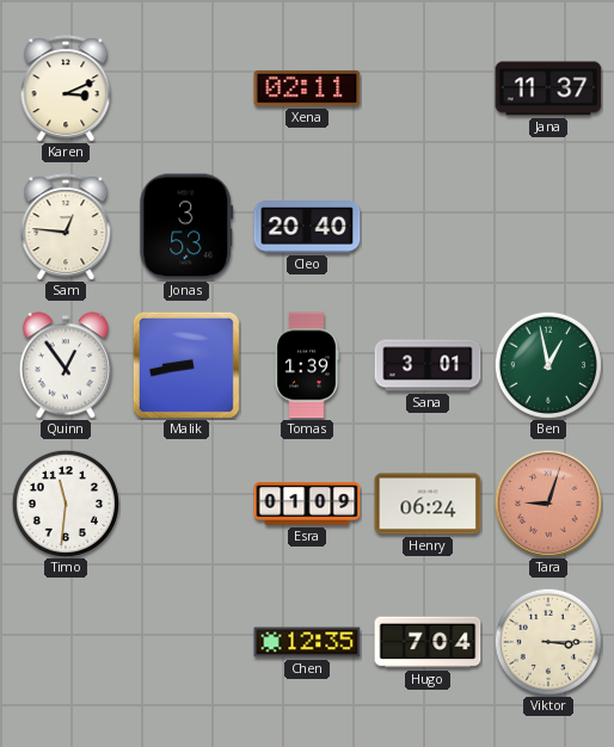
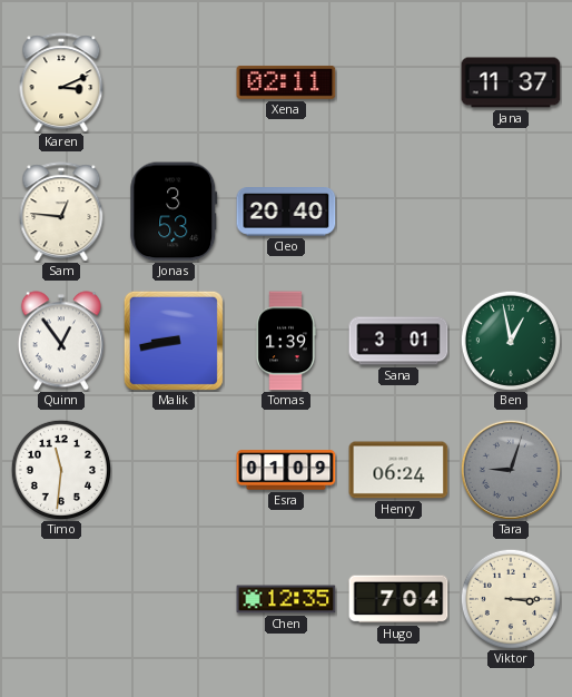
Tara dial: salmon -> grey (511, 470)
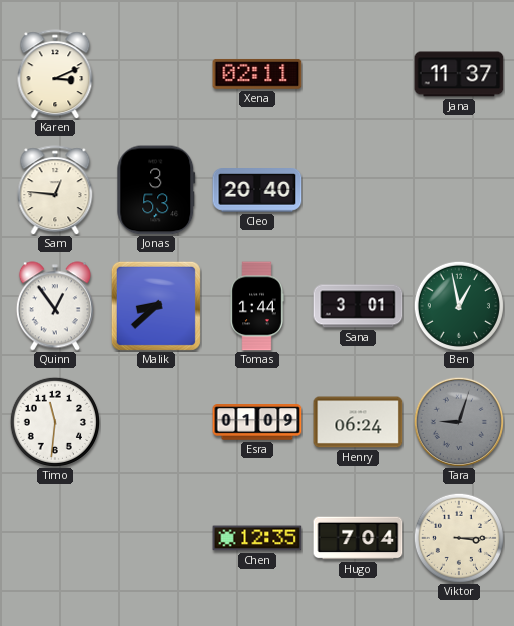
Malik: 8:43 -> 8:38 (156, 306)
Tomas: 1:39 -> 1:44 (257, 306)
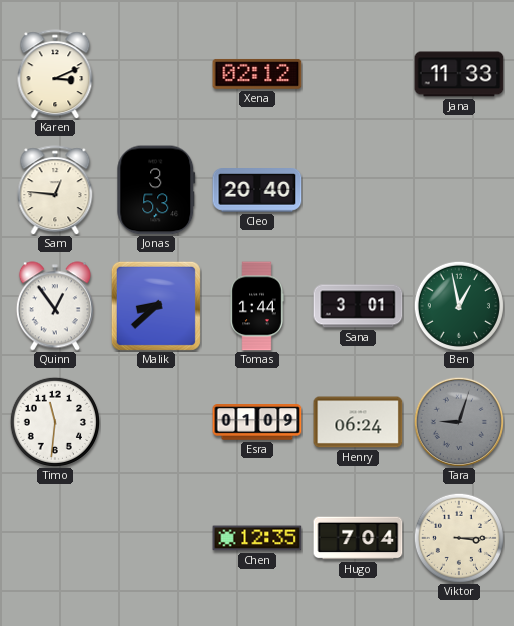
Xena: 02:11 -> 02:12 (257, 74)
Jana: 11:37 -> 11:33 (459, 74)
